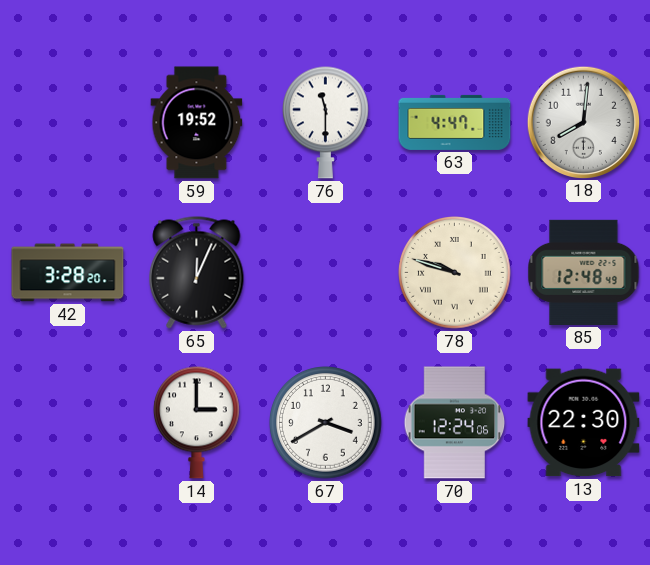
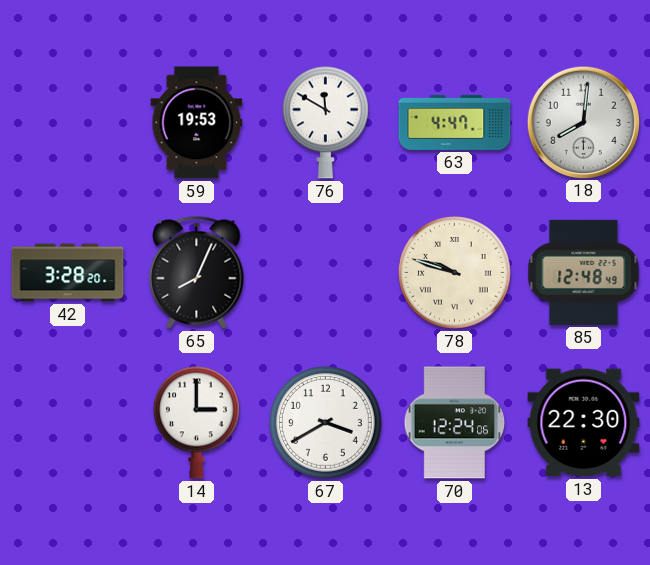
59: 19:52 -> 19:53 (197, 123)
76: 11:30 -> 11:50 (325, 122)
65: 12:04 -> 8:04 (197, 273)
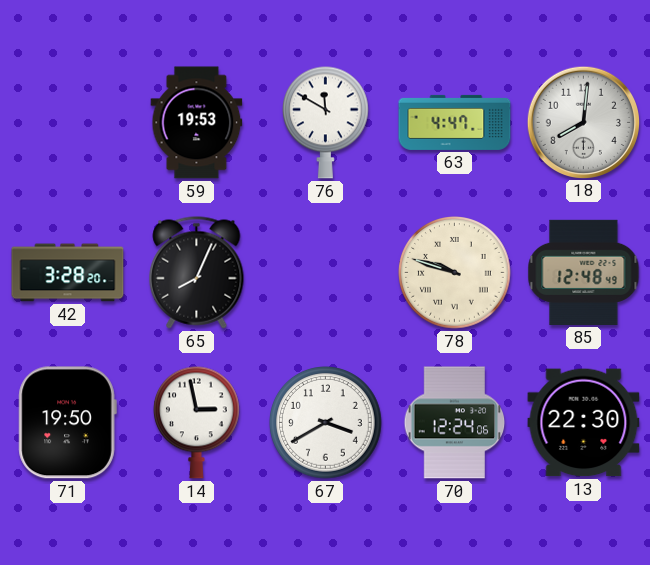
71: none -> 19:50 (67, 423)
14: 3:00 -> 2:58 (196, 422)
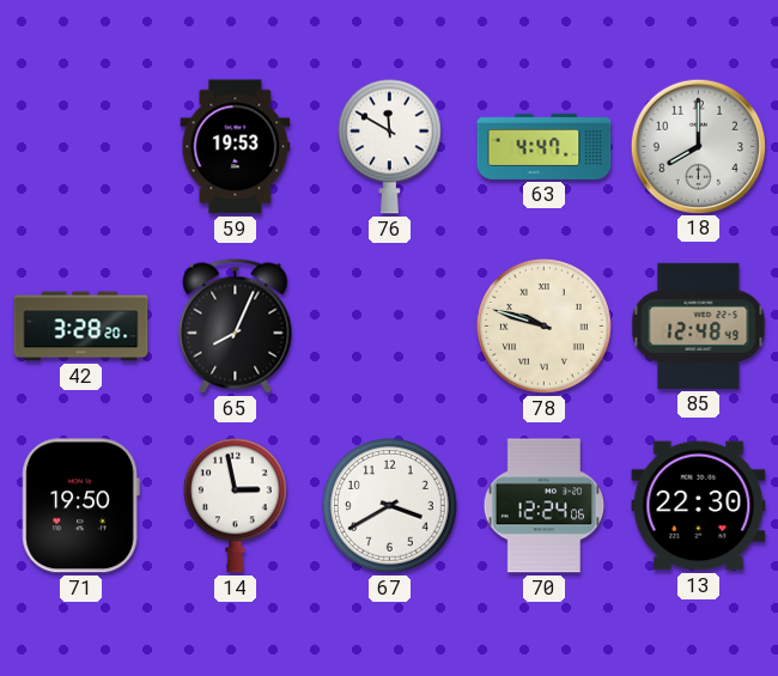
18: 8:01 -> 8:00 (698, 146)
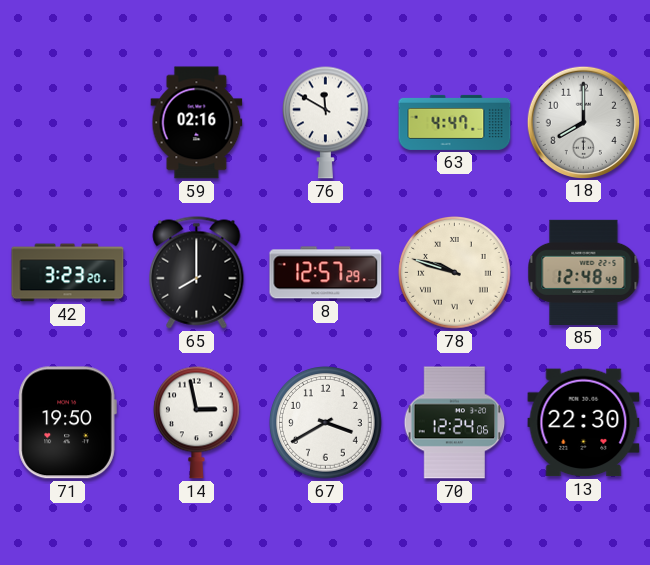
59: 19:53 -> 02:16 (197, 123)
42: 3:28 -> 3:23 (68, 273)
65: 8:04 -> 8:00 (197, 273)
8: none -> 12:57 (326, 273)
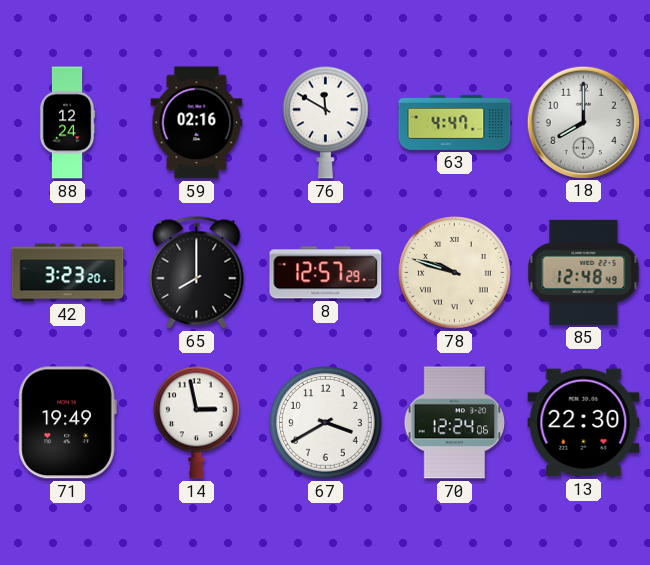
88: none -> 12:24 (67, 123)
71: 19:50 -> 19:49 (67, 423)
